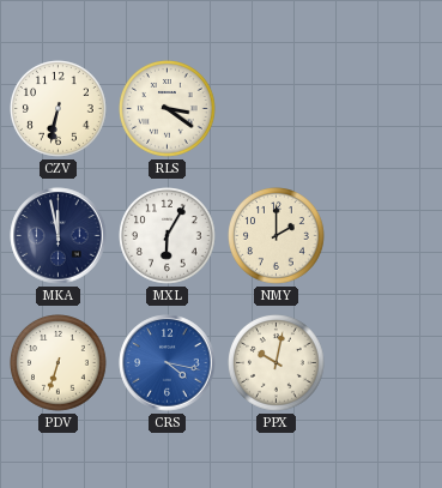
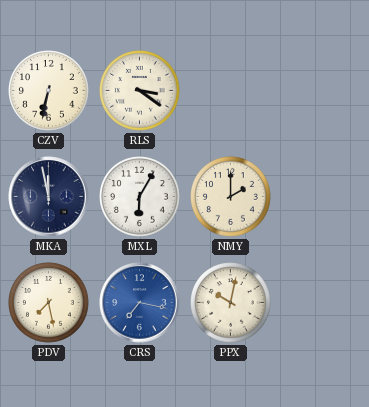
PDV: 6:33 -> 7:28 (49, 303)
CRS: 4:17 -> 7:17 (140, 303)
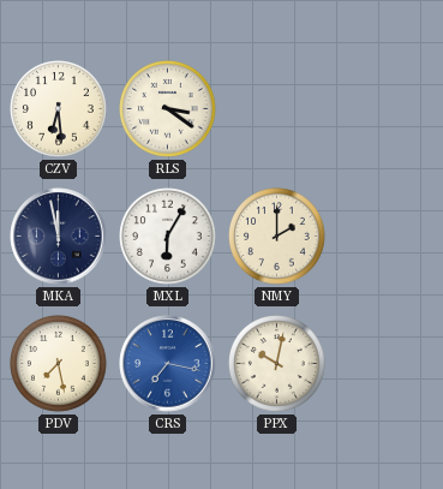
CZV: 6:32 -> 6:29 (59, 109)
